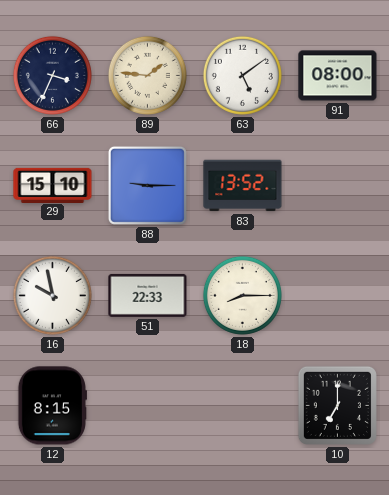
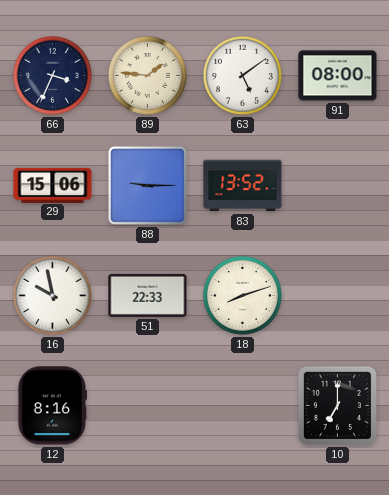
29: 15:10 -> 15:06 (53, 185)
18: 8:15 -> 8:12 (242, 295)
12: 8:15 -> 8:16 (51, 406)
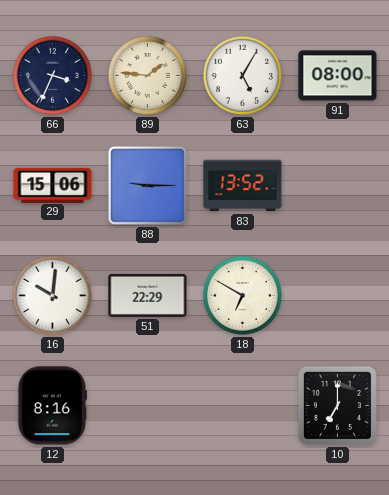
63: 5:09 -> 5:05 (242, 75)
16: 9:58 -> 10:01 (52, 295)
51: 22:33 -> 22:29 (148, 295)
18: 8:12 -> 6:50 (242, 295)
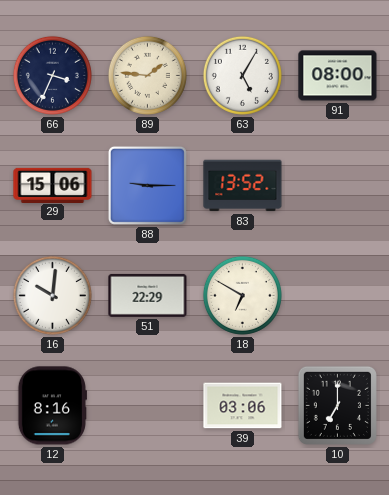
39: none -> 03:06 (243, 406)
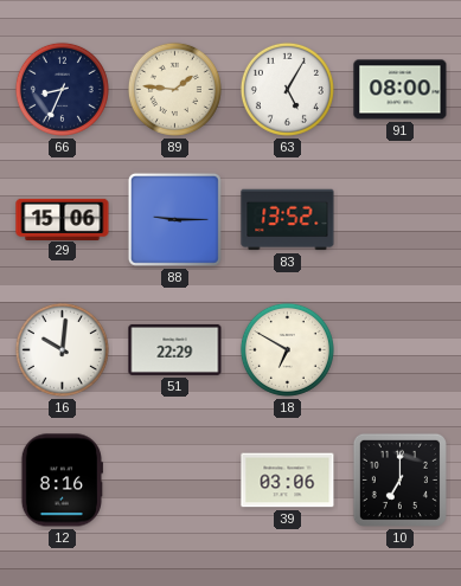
66: 3:34 -> 8:34 (62, 89)
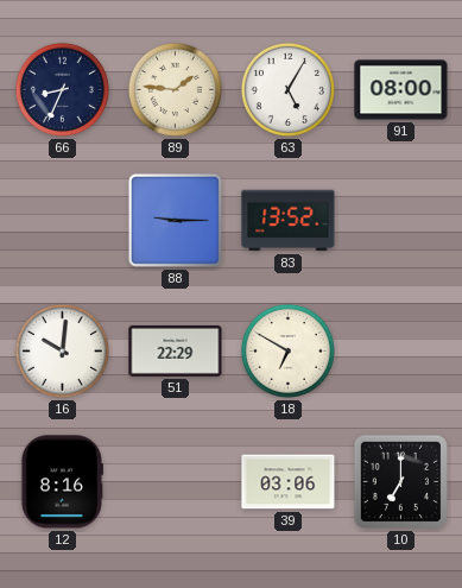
29: 15:06 -> none (63, 219)
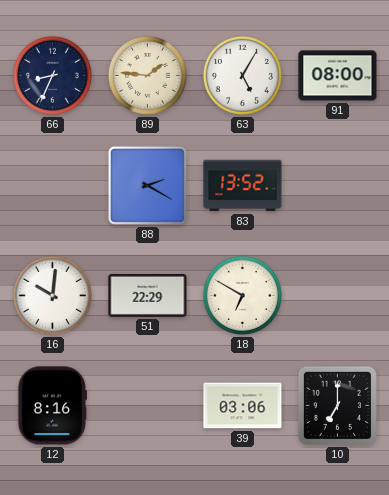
88: 9:15 -> 2:20 (147, 185)
